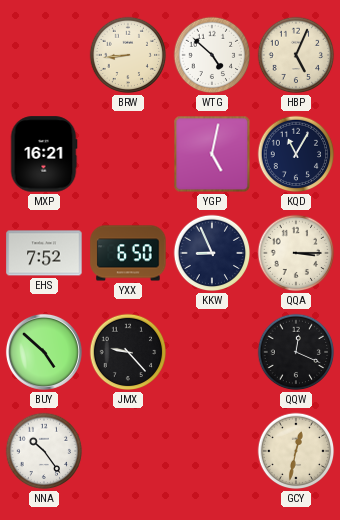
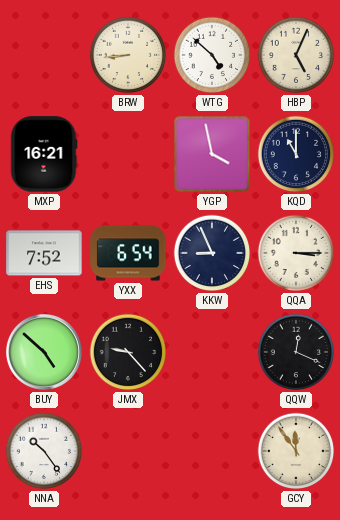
YGP: 5:02 -> 3:58 (212, 154)
KQD: 11:05 -> 11:00 (296, 154)
YXX: 6:50 -> 6:54 (128, 253)
GCY: 12:32 -> 11:54 (296, 451)
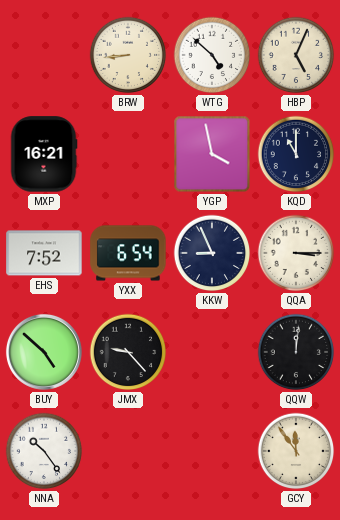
QQW: 12:19 -> 12:01 (296, 352)
